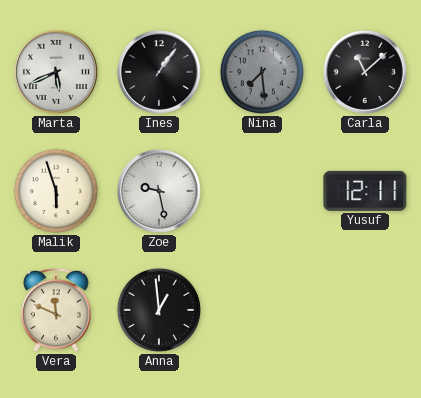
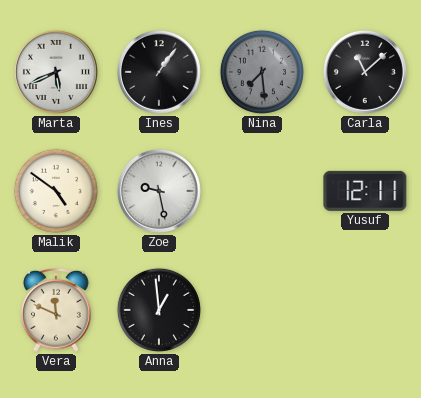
Malik: 5:57 -> 4:51 (56, 191)
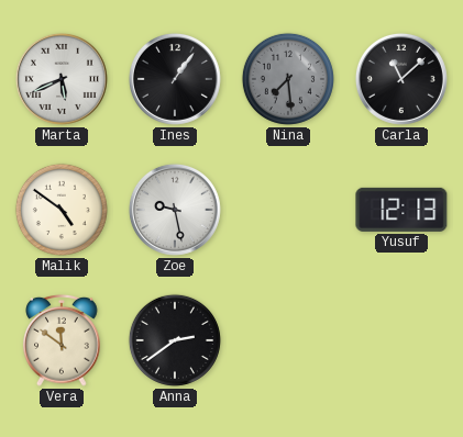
Yusuf: 12:11 -> 12:13 (401, 210)
Vera: 11:49 -> 11:51 (62, 341)
Anna: 12:59 -> 2:39 (175, 340)
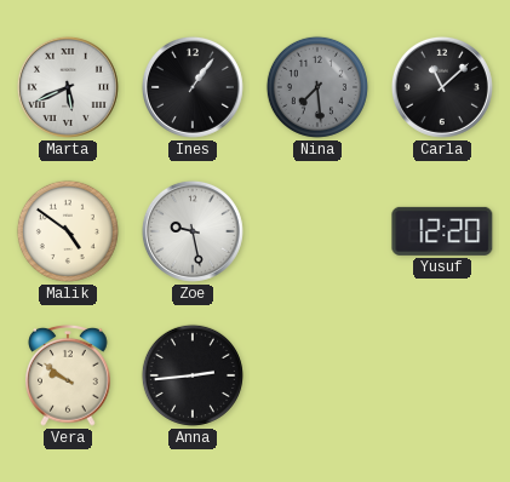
Yusuf: 12:13 -> 12:20 (442, 231)
Vera: 11:51 -> 9:51 (68, 377)
Anna: 2:39 -> 2:44 (193, 375)
